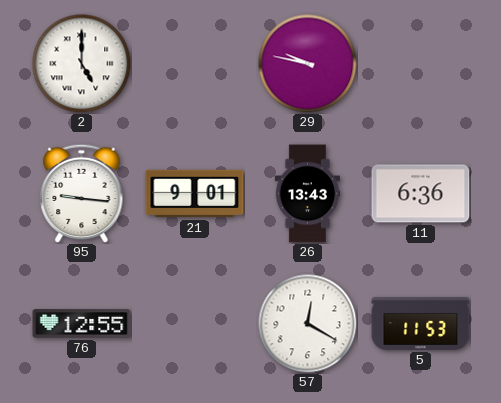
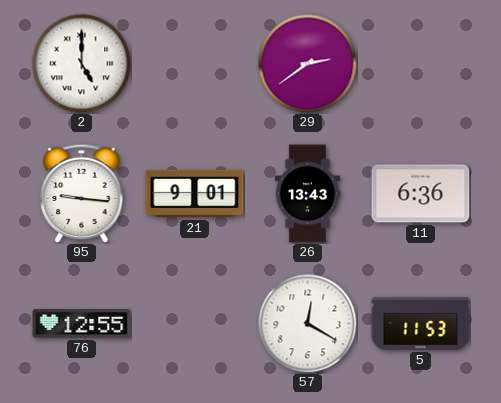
29: 9:47 -> 2:39 (308, 64)
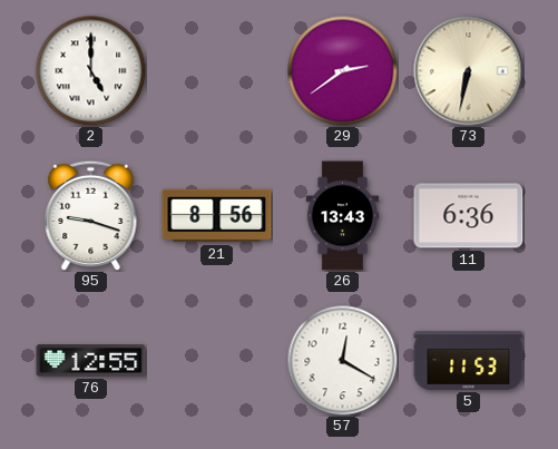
73: none -> 6:32 (469, 71)
95: 9:16 -> 9:18 (91, 215)
21: 9:01 -> 8:56 (217, 216)
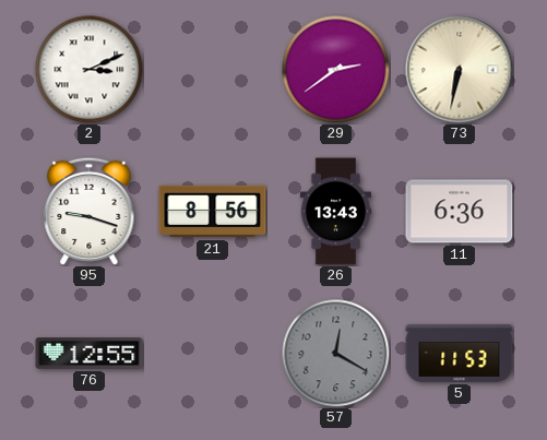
2: 5:00 -> 3:11 (90, 70)
57 dial: white -> grey (336, 354)
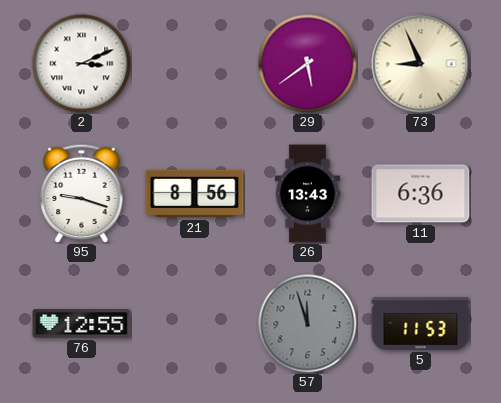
29: 2:39 -> 5:39 (308, 64)
73: 6:32 -> 8:56 (421, 64)
57: 12:20 -> 11:57 (308, 324)
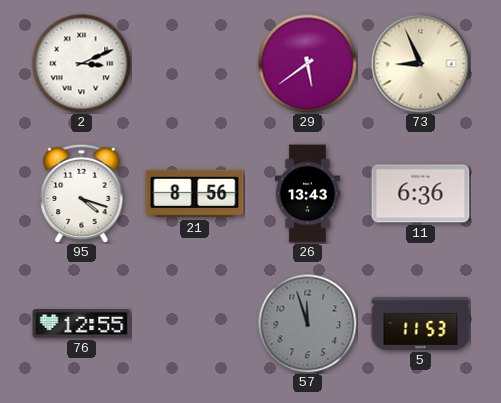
95: 9:18 -> 4:18 (82, 193)
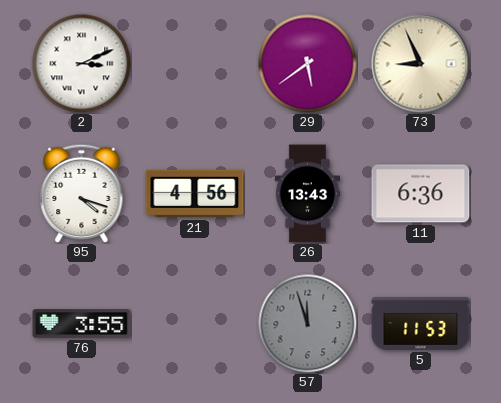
21: 8:56 -> 4:56 (195, 194)
76: 12:55 -> 3:55 (82, 324)
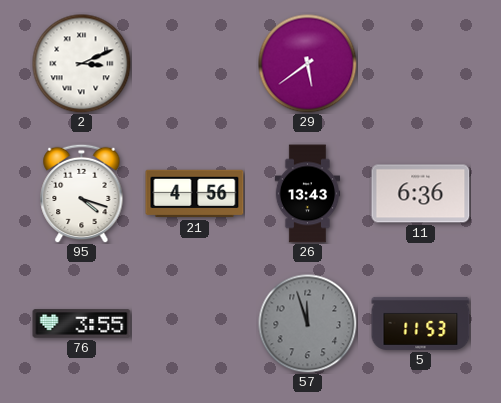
73: 8:56 -> none (421, 64)
